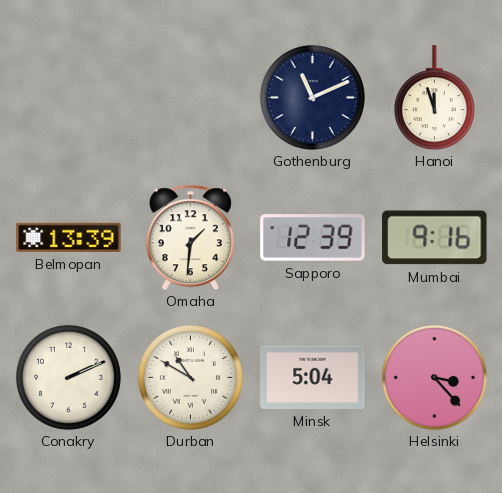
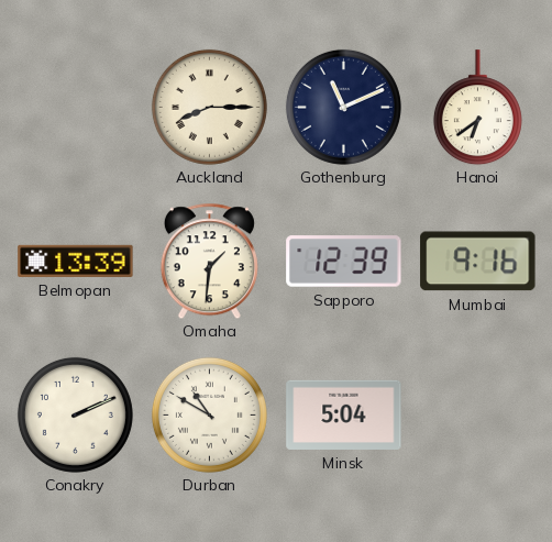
Auckland: none -> 8:15 (209, 107)
Hanoi: 11:57 -> 6:39 (477, 108)
Helsinki: 3:23 -> none (434, 377)
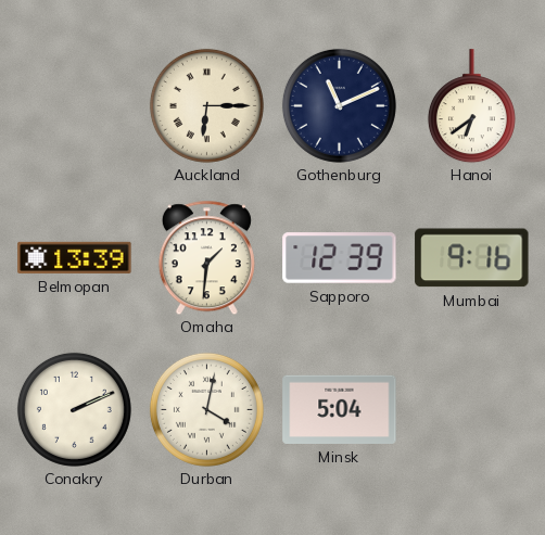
Auckland: 8:15 -> 6:15 (206, 105)
Durban: 10:50 -> 4:02 (206, 409)
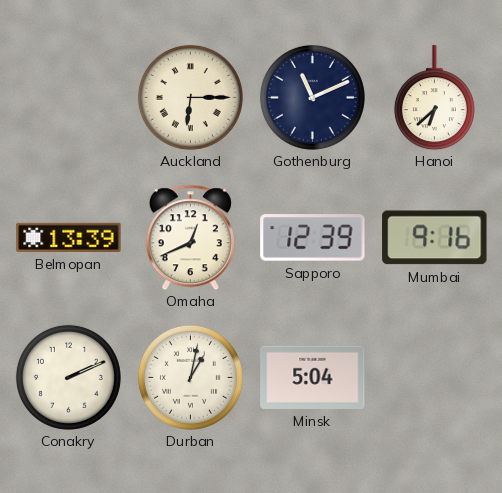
Hanoi: 6:39 -> 6:38 (434, 98)
Omaha: 1:31 -> 12:41 (190, 237)
Durban: 4:02 -> 1:02 (190, 377)
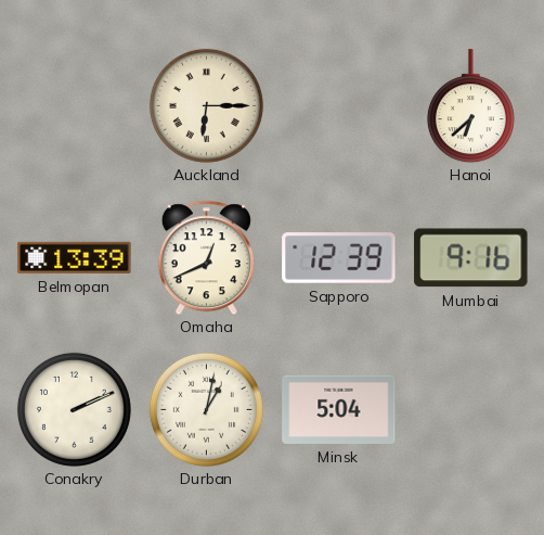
Gothenburg: 11:11 -> none (312, 97)
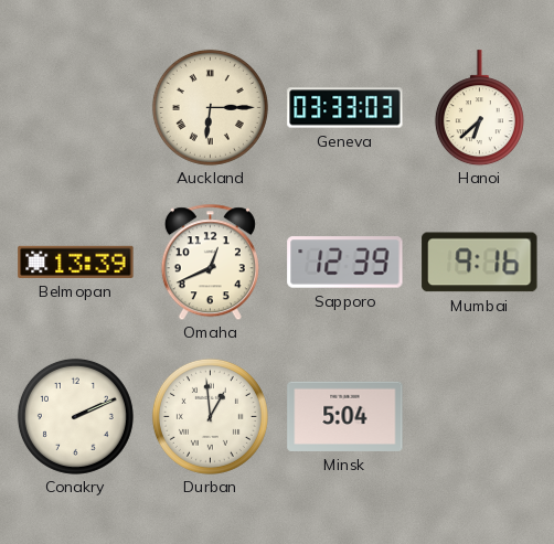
Geneva: none -> 03:33 (345, 108)
Durban: 1:02 -> 12:59 (210, 416)
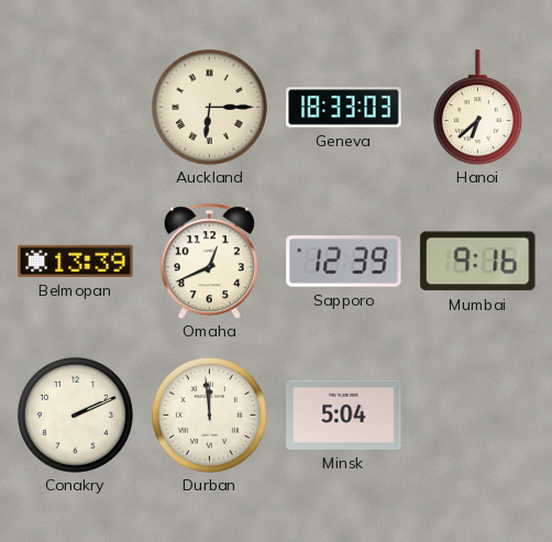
Geneva: 03:33 -> 18:33 (344, 108)
Durban: 12:59 -> 11:59 (209, 414)
